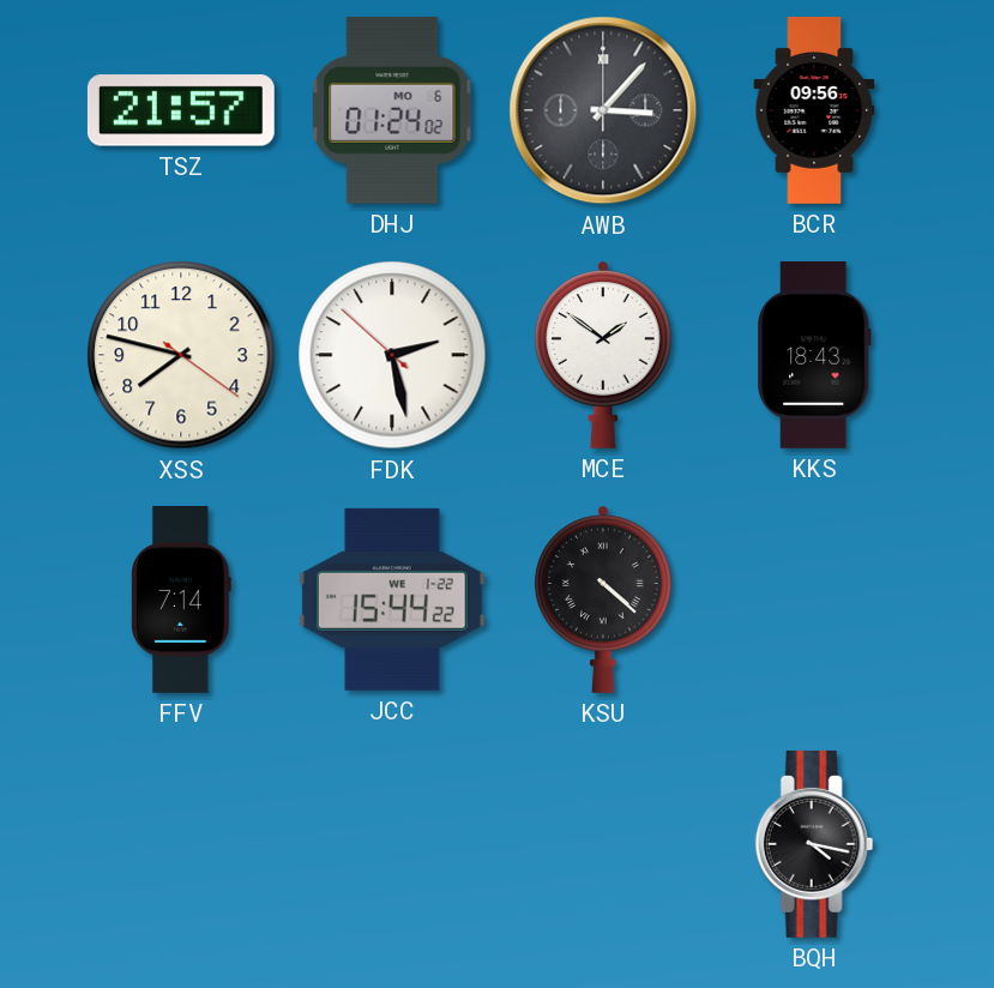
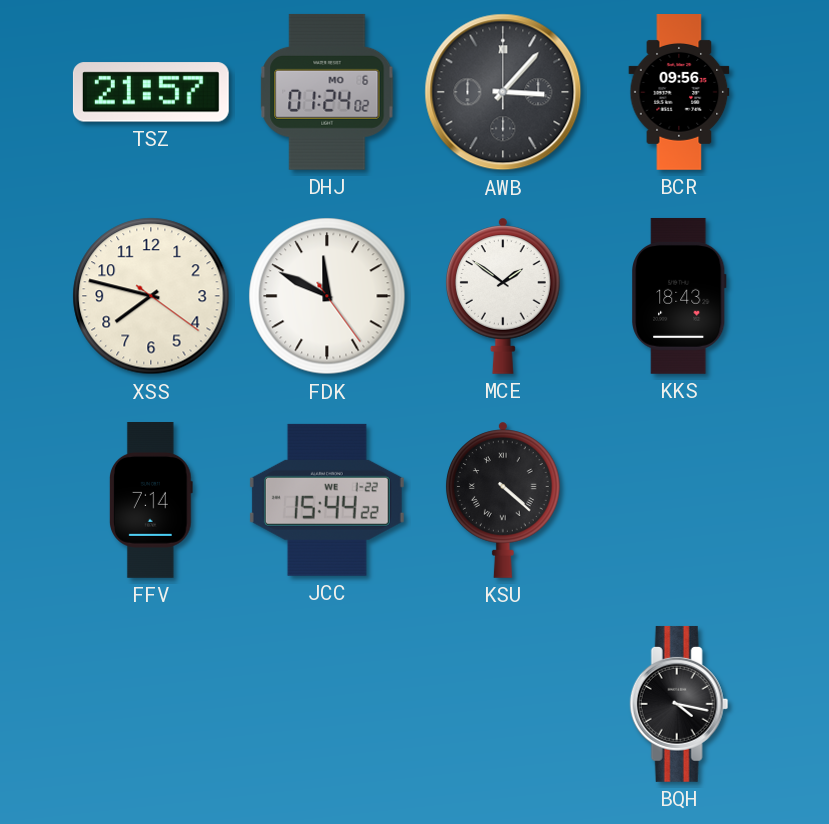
FDK: 2:27 -> 11:49 (327, 296)
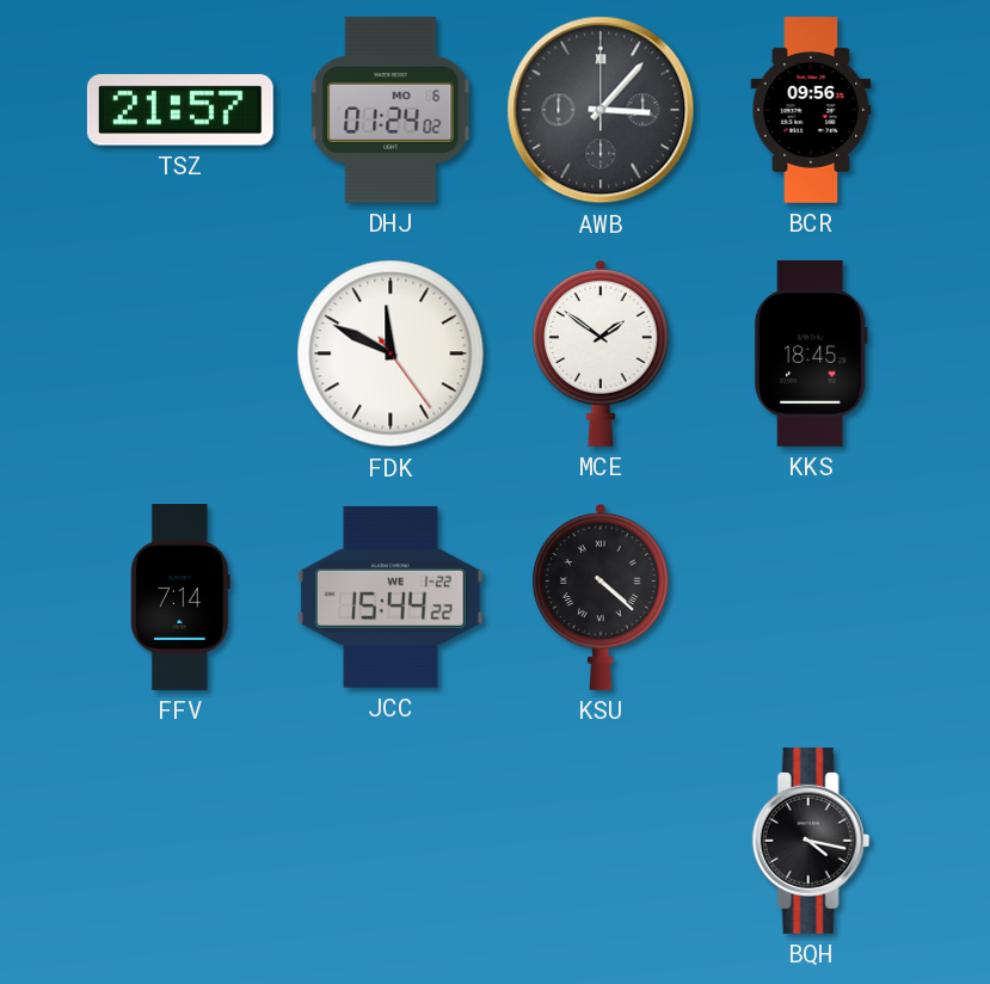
XSS: 7:47 -> none (151, 296)
KKS: 18:43 -> 18:45 (812, 353)
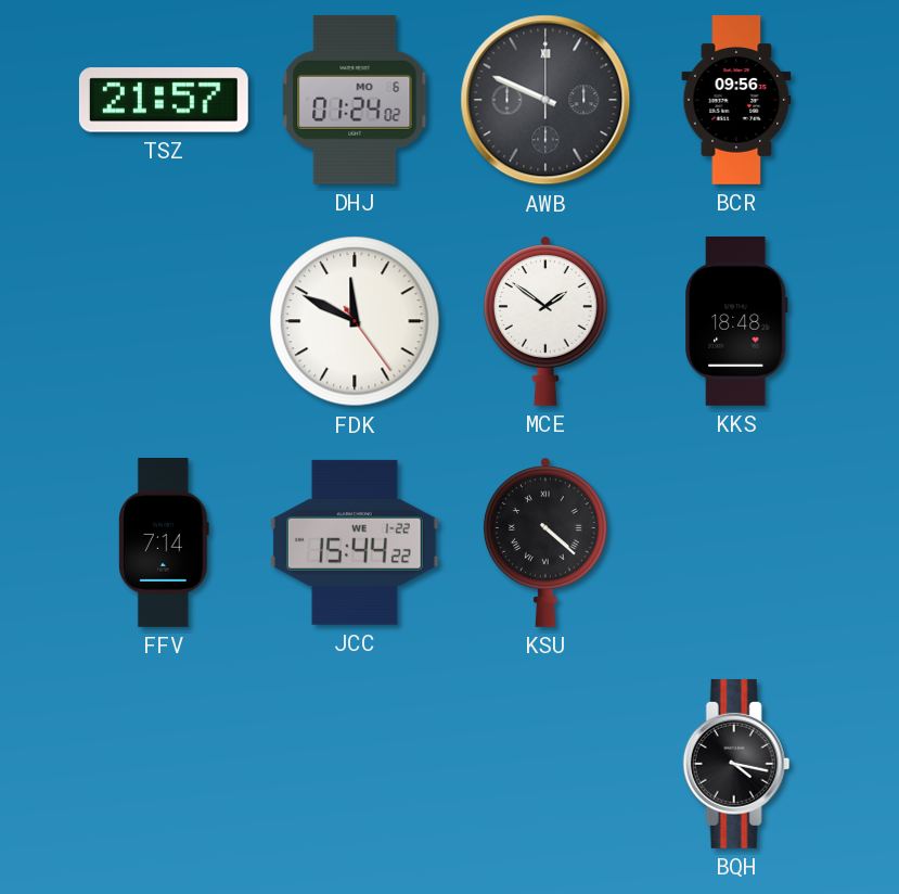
AWB: 3:07 -> 9:49 (545, 100)
KKS: 18:45 -> 18:48 (737, 321)
